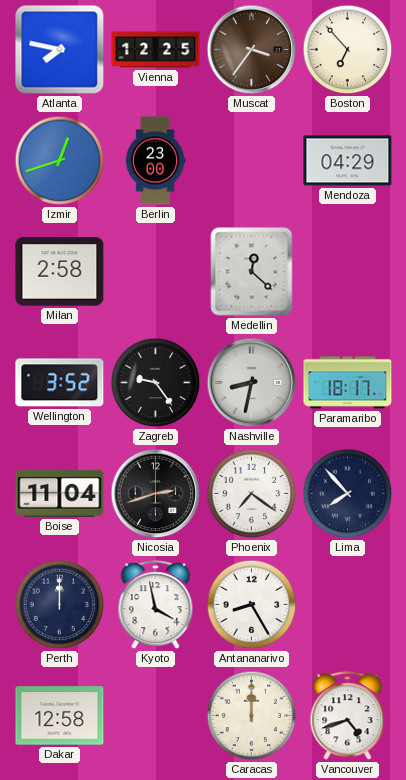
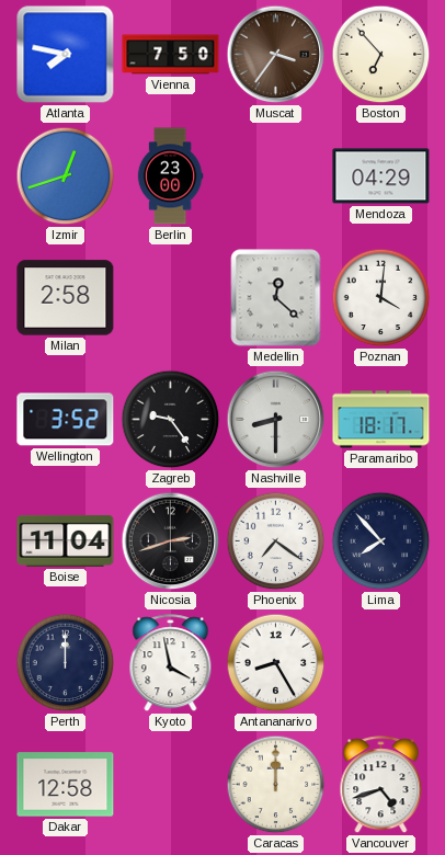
Vienna: 12:25 -> 7:50 (171, 55)
Poznan: none -> 4:01 (381, 298)
Nashville: 8:32 -> 8:30 (276, 420)
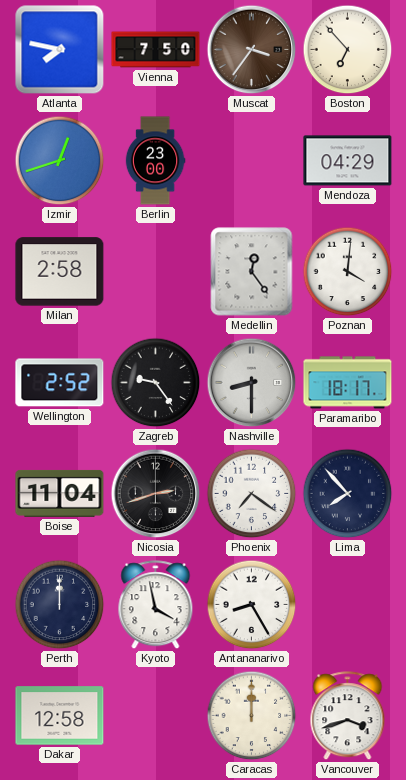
Medellin: 12:22 -> 12:24 (252, 272)
Wellington: 3:52 -> 2:52 (60, 383)
Vancouver: 4:42 -> 3:42 (348, 716)
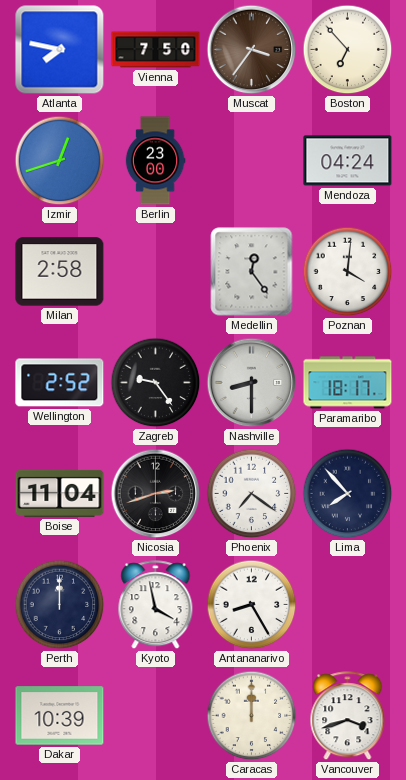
Mendoza: 04:29 -> 04:24 (348, 161)
Dakar: 12:58 -> 10:39 (60, 716)
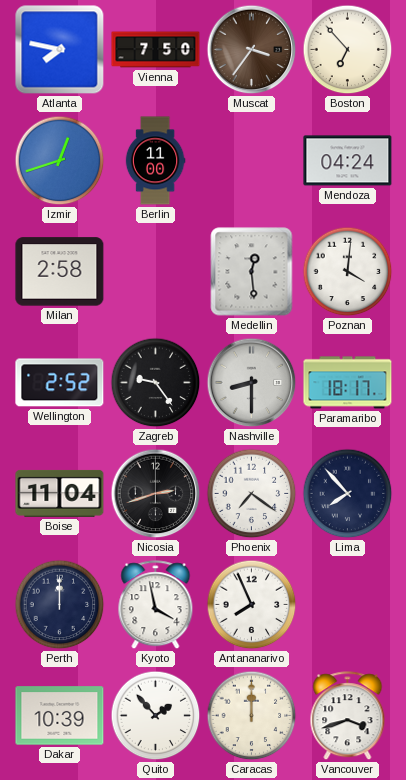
Berlin: 23:00 -> 11:00 (155, 161)
Medellin: 12:24 -> 12:29 (252, 272)
Antananarivo: 8:25 -> 7:56 (252, 605)
Quito: none -> 1:53 (156, 716)
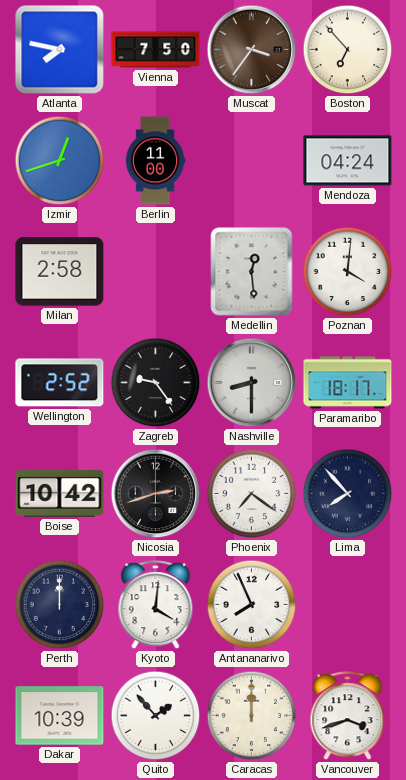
Boise: 11:04 -> 10:42 (60, 493)
Kyoto: 3:58 -> 4:01 (156, 605)
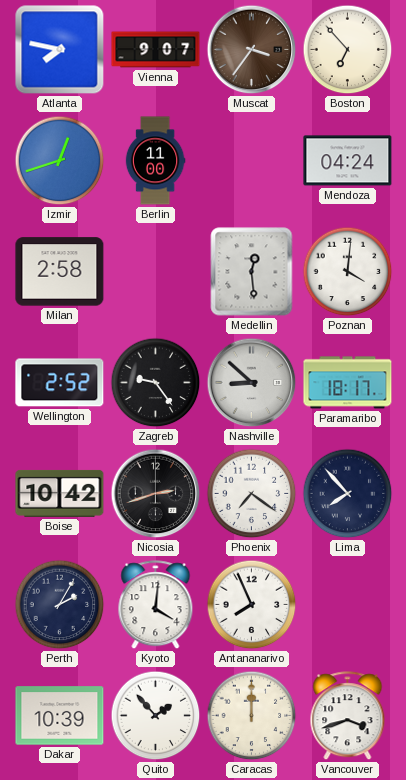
Vienna: 7:50 -> 9:07 (156, 50)
Nashville: 8:30 -> 8:52 (252, 383)
Perth: 12:00 -> 2:05 (60, 605)
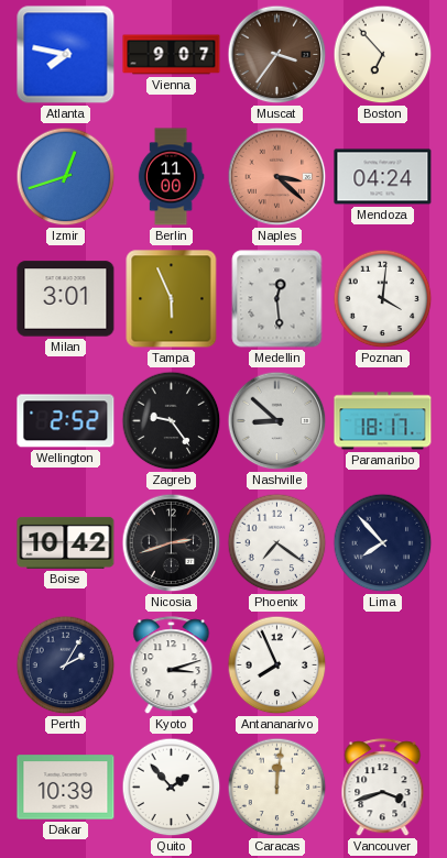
Naples: none -> 3:22 (277, 177)
Milan: 2:58 -> 3:01 (66, 299)
Tampa: none -> 5:56 (172, 299)
Kyoto: 4:01 -> 3:12 (172, 665)
Caracas: 12:00 -> 12:01 (277, 788)
